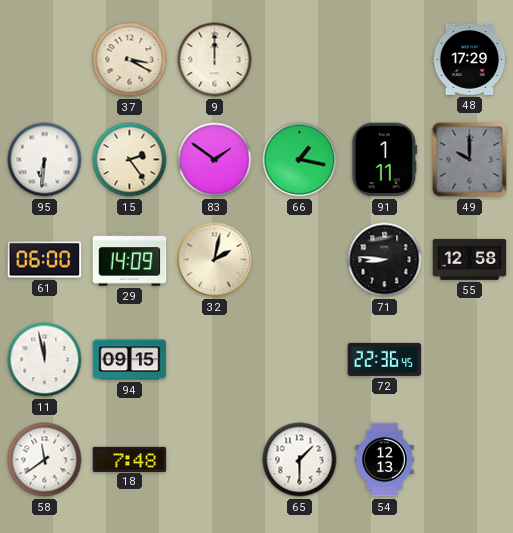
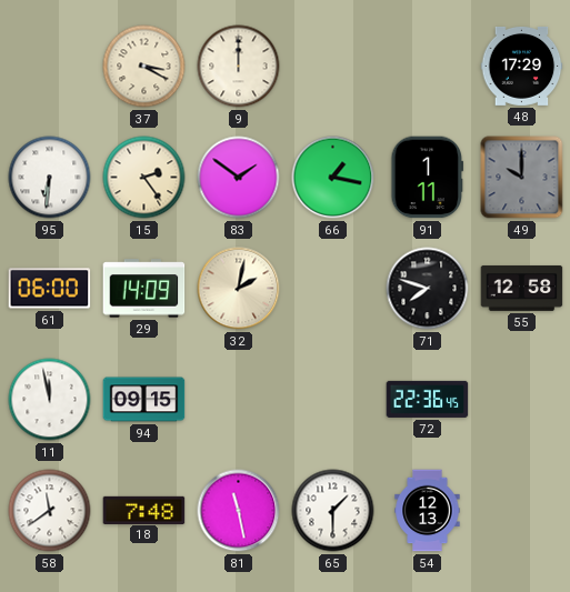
71: 8:46 -> 7:48 (428, 289)
81: none -> 11:28 (239, 511)
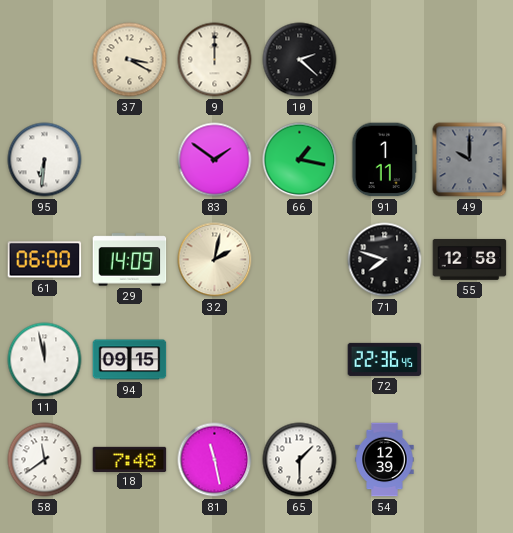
10: none -> 2:22 (300, 60)
48: 17:29 -> none (522, 66)
15: 2:24 -> none (144, 178)
54: 12:13 -> 12:39 (385, 460)
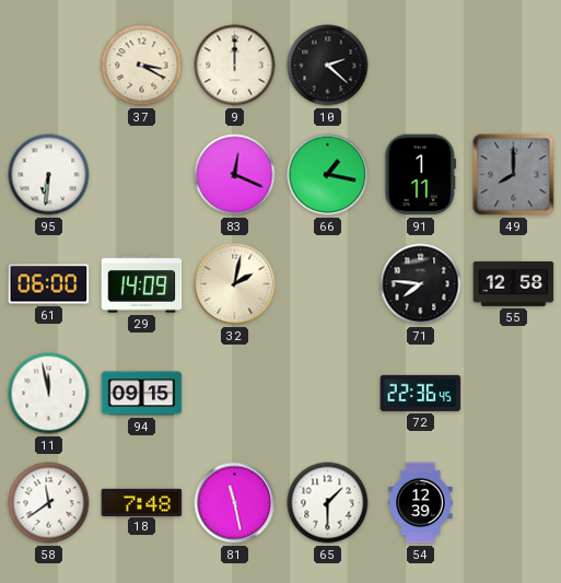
83: 1:51 -> 12:19 (235, 175)
49: 10:00 -> 8:00 (514, 175)
71: 7:48 -> 7:46 (421, 284)
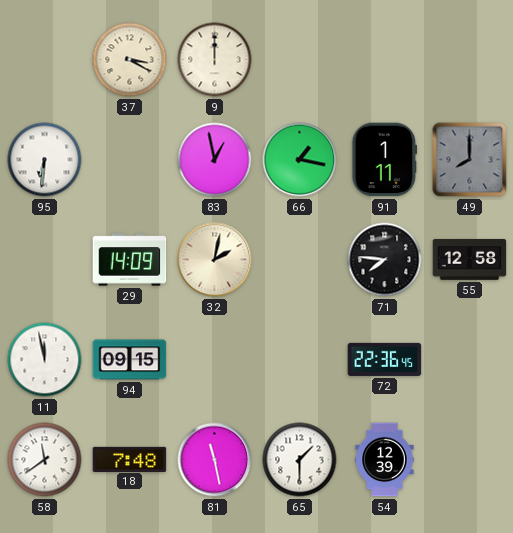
10: 2:22 -> none (328, 66)
83: 12:19 -> 12:58 (215, 160)
61: 06:00 -> none (49, 284)
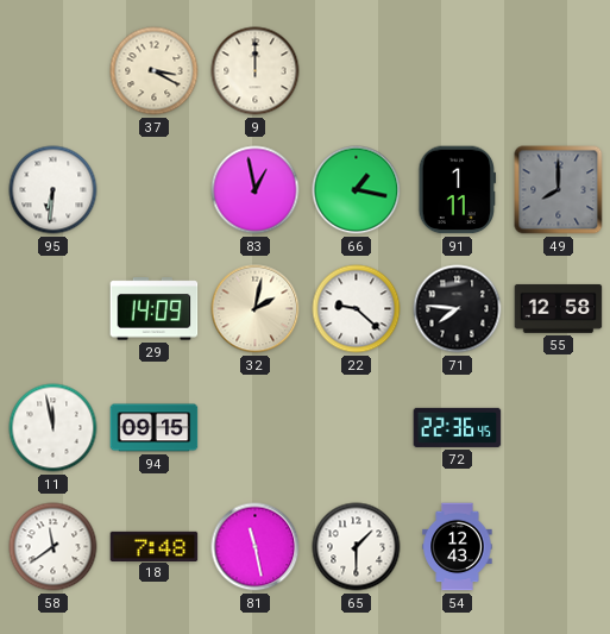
22: none -> 9:22 (357, 309)
54: 12:39 -> 12:43 (458, 547)
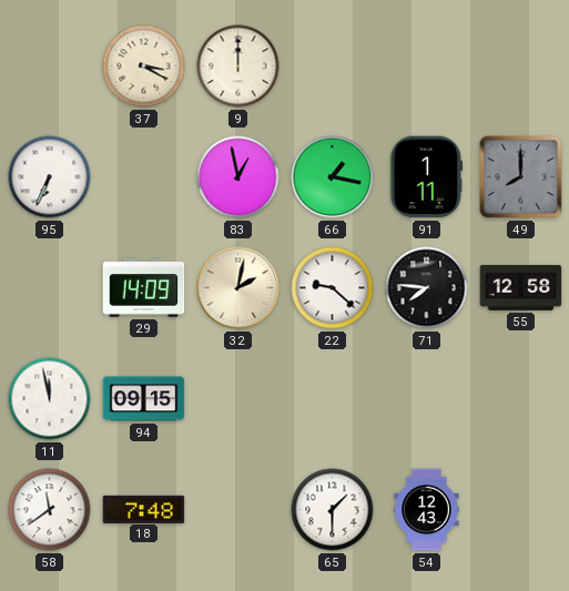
95: 6:31 -> 6:34 (50, 177)
72: 22:36 -> none (458, 427)
81: 11:28 -> none (256, 547)
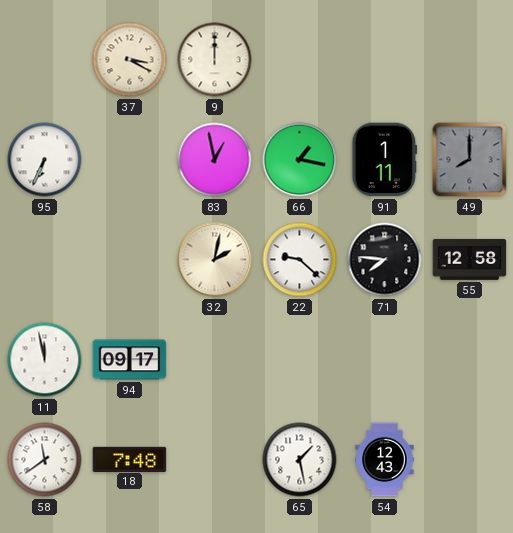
29: 14:09 -> none (144, 288)
94: 09:15 -> 09:17 (130, 360)
65: 1:30 -> 1:28 (300, 460)
